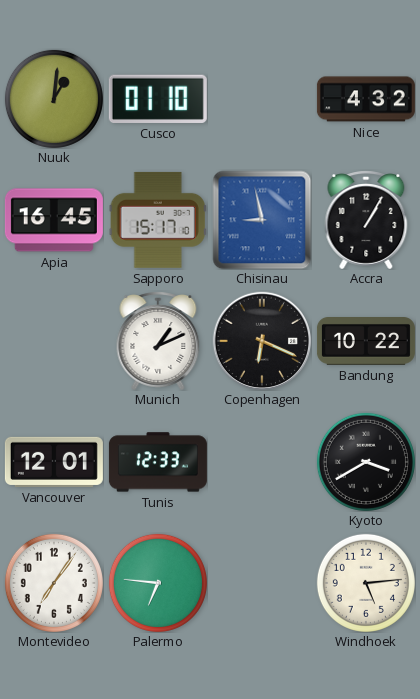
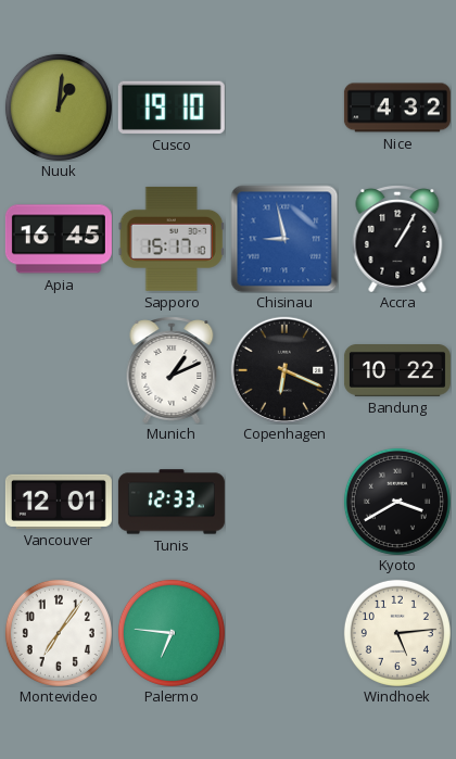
Cusco: 01:10 -> 19:10 (172, 107)
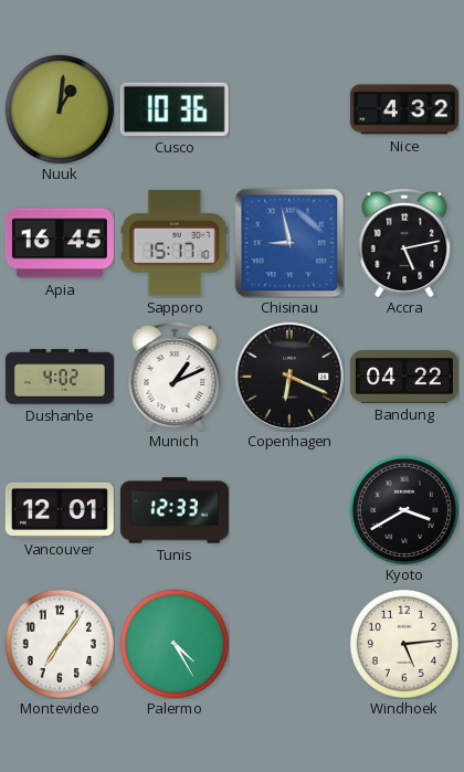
Cusco: 19:10 -> 10:36 (175, 109)
Accra: 1:05 -> 5:13 (404, 243)
Dushanbe: none -> 4:02 (60, 377)
Bandung: 10:22 -> 04:22 (404, 378)
Palermo: 6:46 -> 4:25 (175, 644)
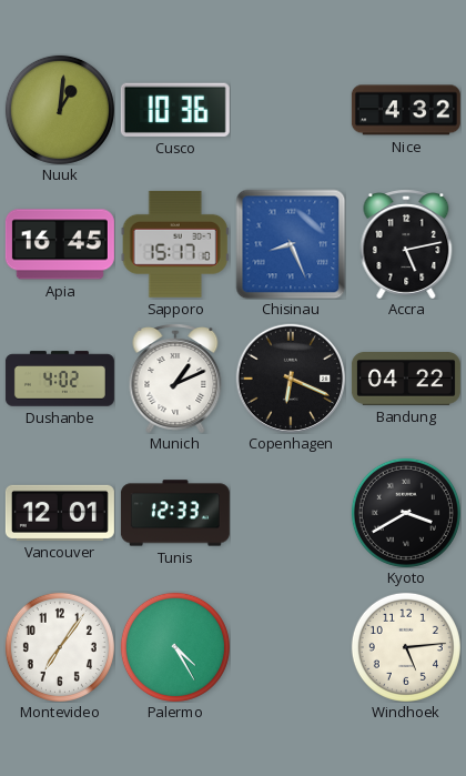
Chisinau: 8:58 -> 8:26 (291, 244)
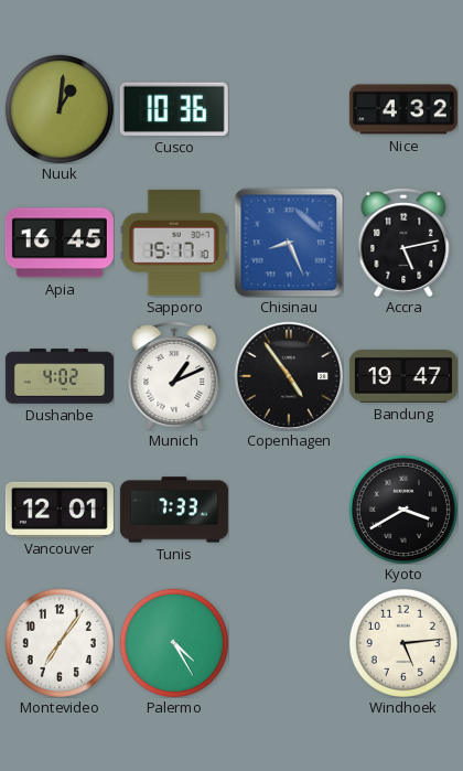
Copenhagen: 6:19 -> 4:54 (289, 376)
Bandung: 04:22 -> 19:47 (403, 377)
Tunis: 12:33 -> 7:33 (174, 510)
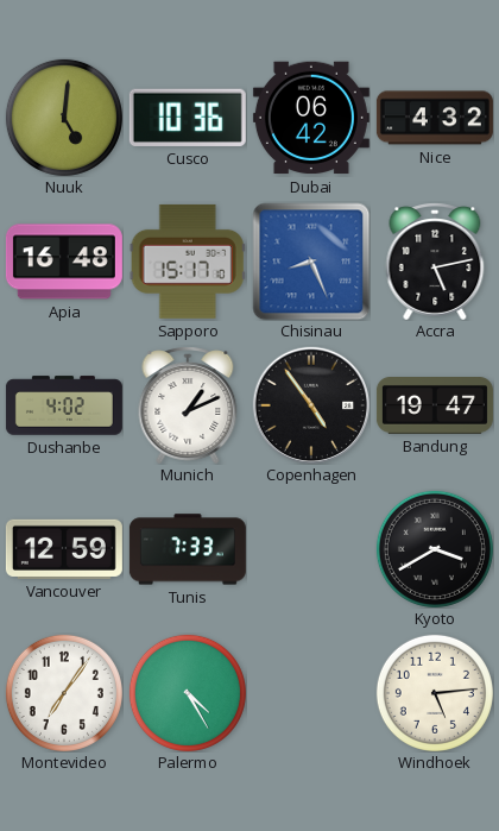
Nuuk: 1:01 -> 5:01 (64, 118)
Dubai: none -> 06:42 (311, 118)
Apia: 16:45 -> 16:48 (64, 262)
Vancouver: 12:01 -> 12:59 (64, 549)
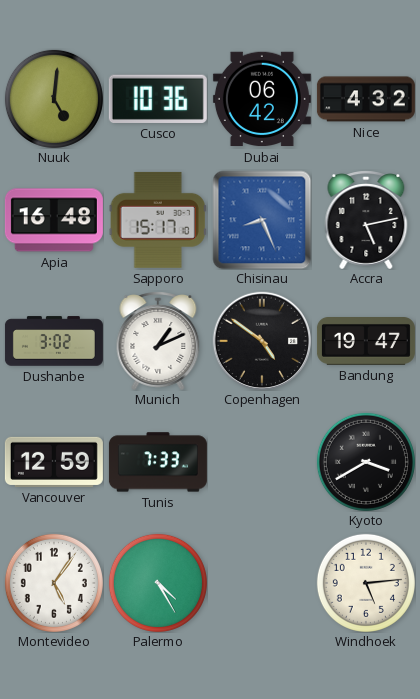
Dushanbe: 4:02 -> 3:02 (54, 341)
Copenhagen: 4:54 -> 4:51 (262, 341)
Montevideo: 7:06 -> 5:06 (54, 583)
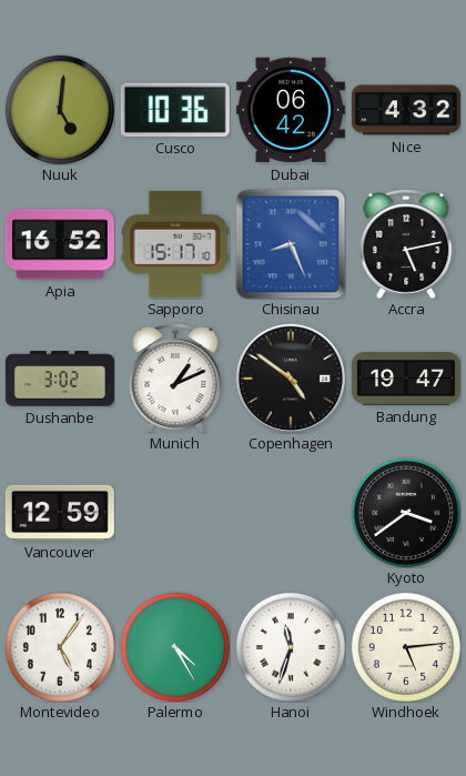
Apia: 16:48 -> 16:52 (60, 244)
Tunis: 7:33 -> none (158, 462)
Kyoto: 3:40 -> 3:39 (406, 513)
Hanoi: none -> 11:33 (291, 647)
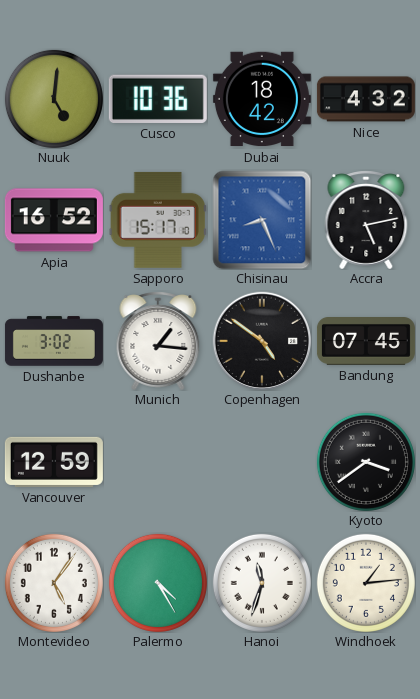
Dubai: 06:42 -> 18:42 (262, 99)
Munich: 1:11 -> 1:16 (158, 341)
Bandung: 19:47 -> 07:45 (366, 342)
Windhoek: 5:14 -> 1:14 (366, 583)
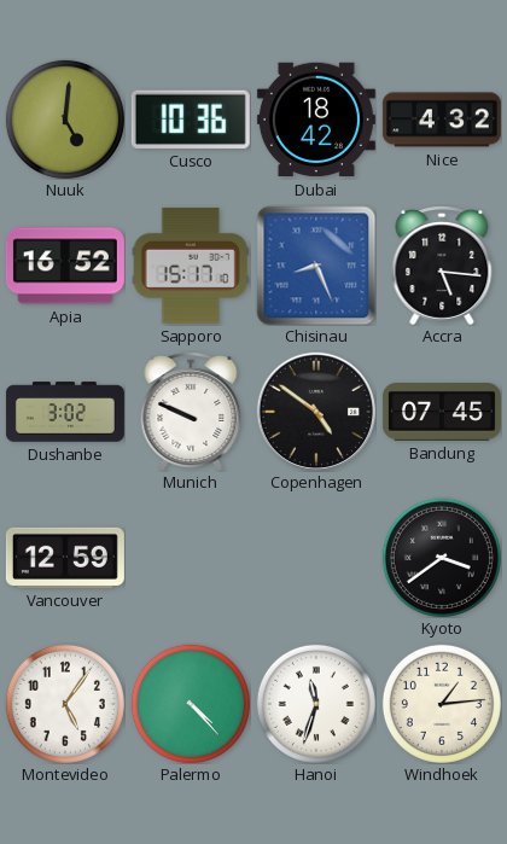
Accra: 5:13 -> 5:16 (442, 266)
Munich: 1:16 -> 9:49 (191, 412)
Palermo: 4:25 -> 4:23 (191, 704)
